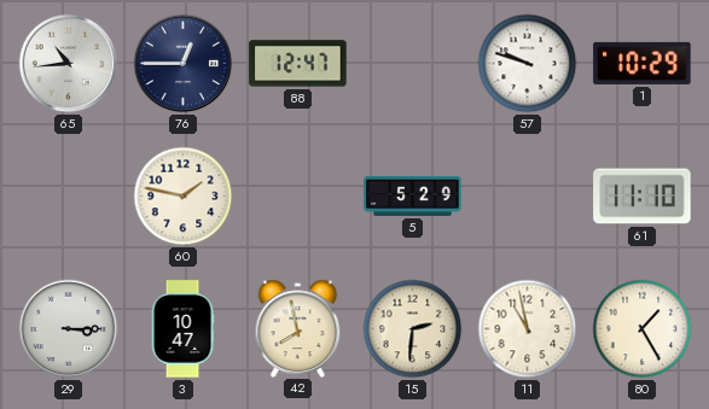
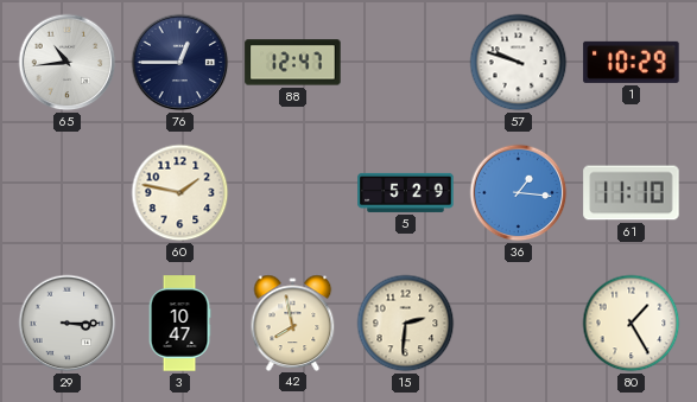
36: none -> 1:16 (519, 193)
11: 10:58 -> none (528, 329)
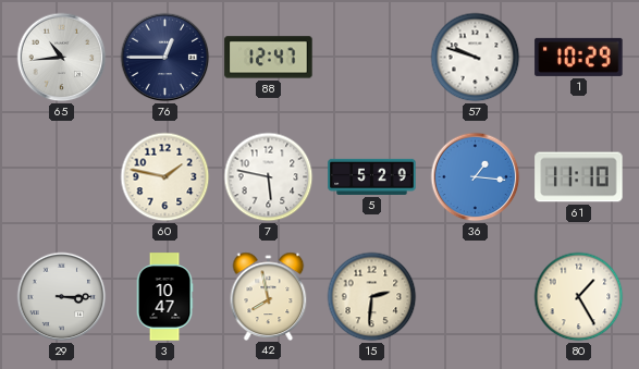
7: none -> 5:47 (269, 177)
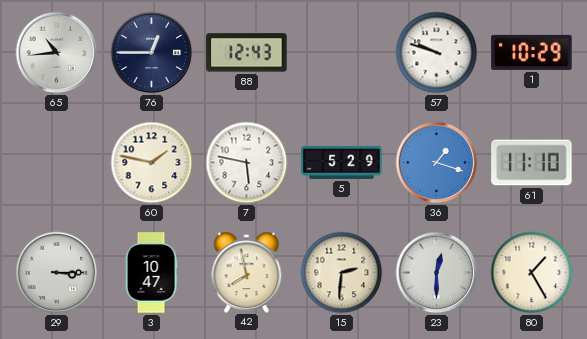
88: 12:47 -> 12:43 (247, 53)
36: 1:16 -> 1:18 (437, 163)
23: none -> 12:30 (437, 273)
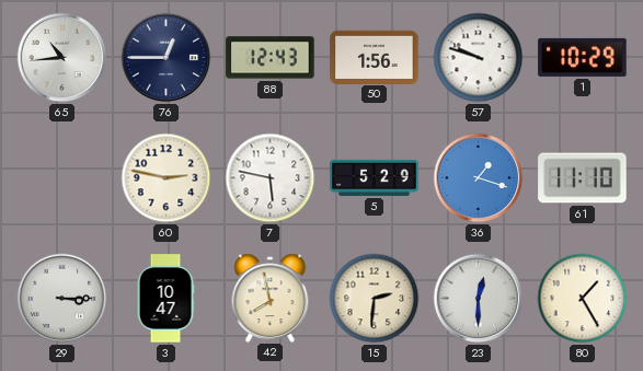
50: none -> 1:56 (375, 57)
60: 1:47 -> 2:47 (167, 178)
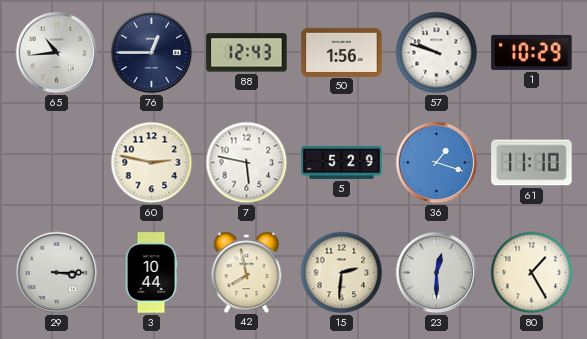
3: 10:47 -> 10:44 (151, 273)
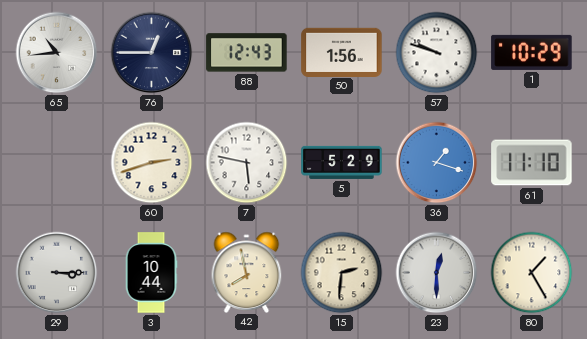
60: 2:47 -> 2:42 (152, 163)
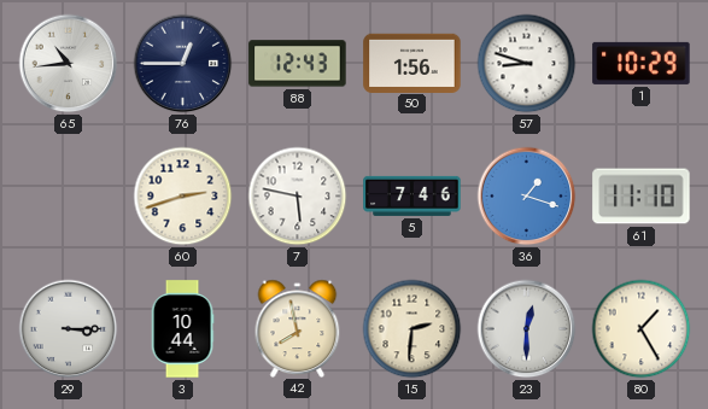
57: 9:48 -> 8:48 (527, 64)
5: 5:29 -> 7:46 (412, 195)
